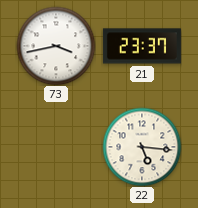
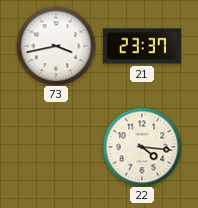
22: 5:16 -> 4:16 (142, 147)
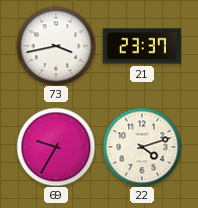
69: none -> 9:35 (56, 147)
22: 4:16 -> 4:12 (142, 147)
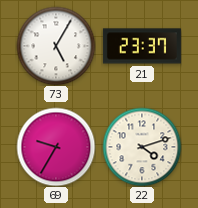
73: 3:43 -> 5:05 (56, 46)
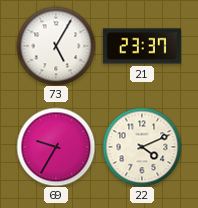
22: 4:12 -> 4:11 (142, 147)
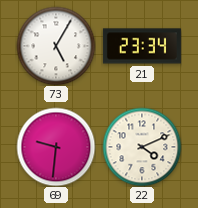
21: 23:37 -> 23:34 (142, 46)
69: 9:35 -> 9:31 (56, 147)
